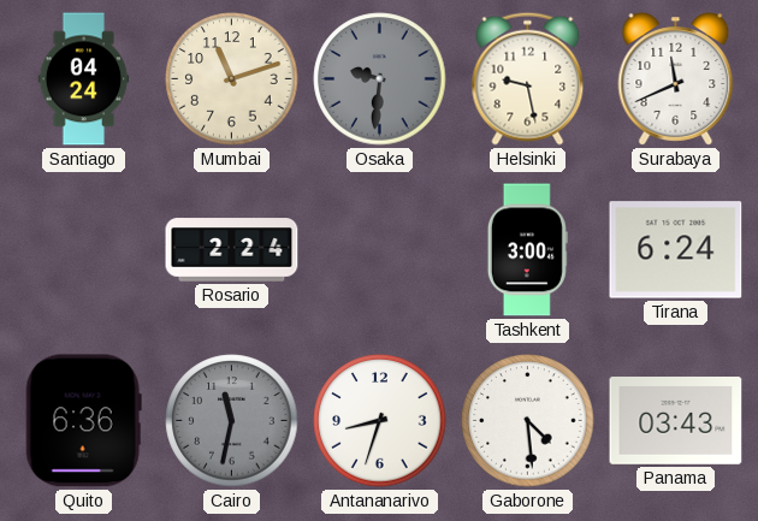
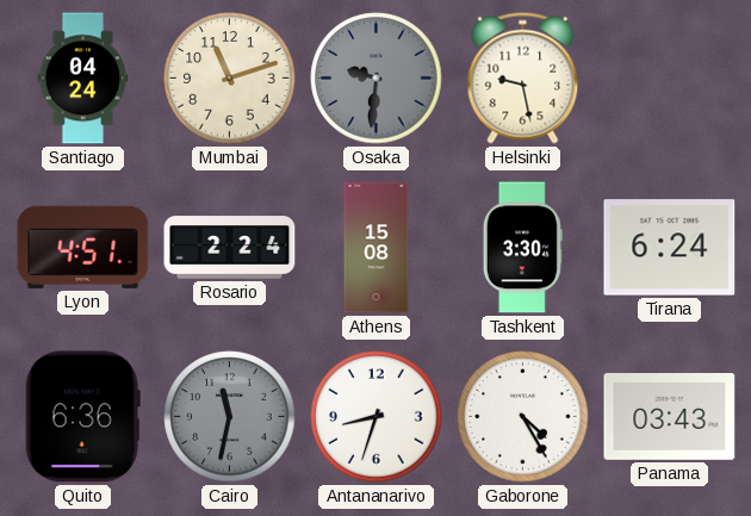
Surabaya: 11:41 -> none (676, 79)
Lyon: none -> 4:51 (83, 247)
Athens: none -> 15:08 (377, 248)
Tashkent: 3:00 -> 3:30 (522, 248)
Gaborone: 4:29 -> 4:25 (523, 417)
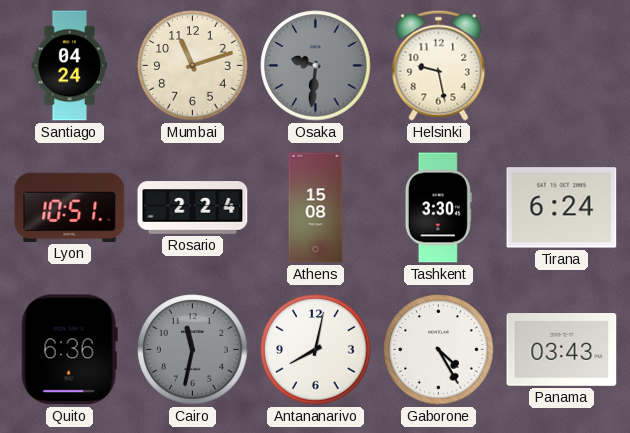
Lyon: 4:51 -> 10:51 (70, 207)
Antananarivo: 8:33 -> 8:02 (316, 350)
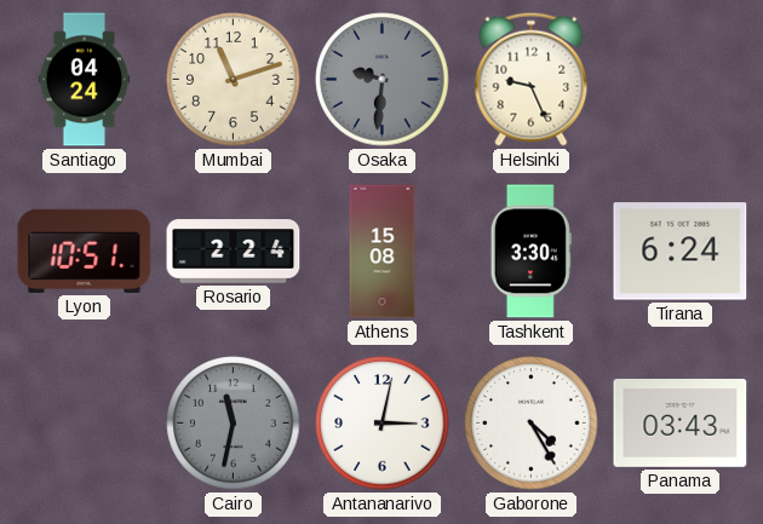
Helsinki: 9:28 -> 9:26 (532, 79)
Quito: 6:36 -> none (69, 350)
Antananarivo: 8:02 -> 3:02 (383, 424)
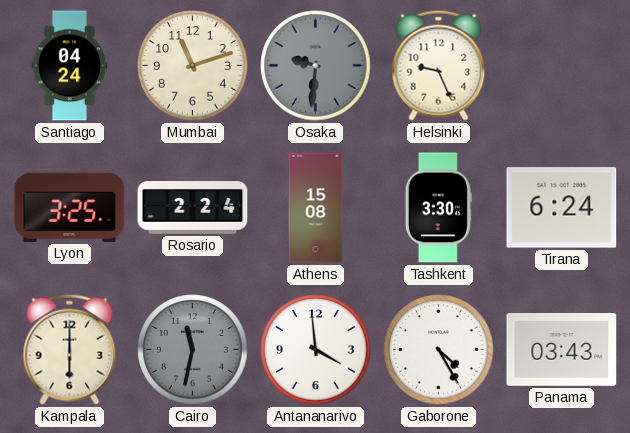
Lyon: 10:51 -> 3:25 (70, 207)
Kampala: none -> 6:00 (70, 349)
Antananarivo: 3:02 -> 3:59 (316, 350)
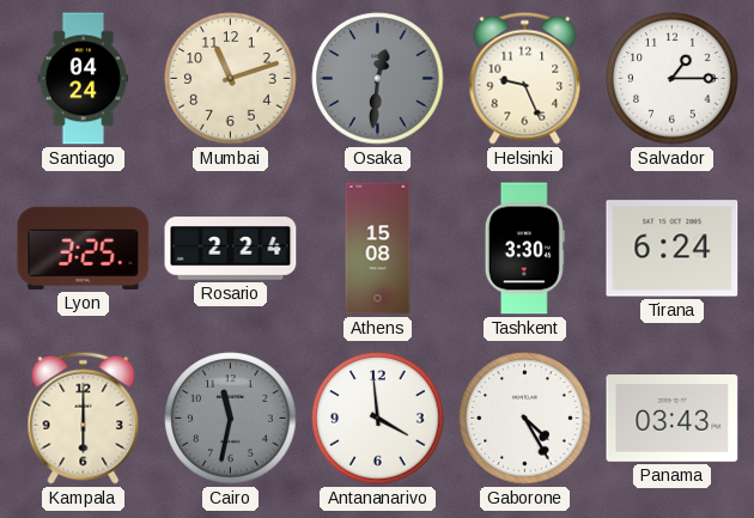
Osaka: 9:31 -> 12:31 (378, 79)
Salvador: none -> 1:15 (673, 79)
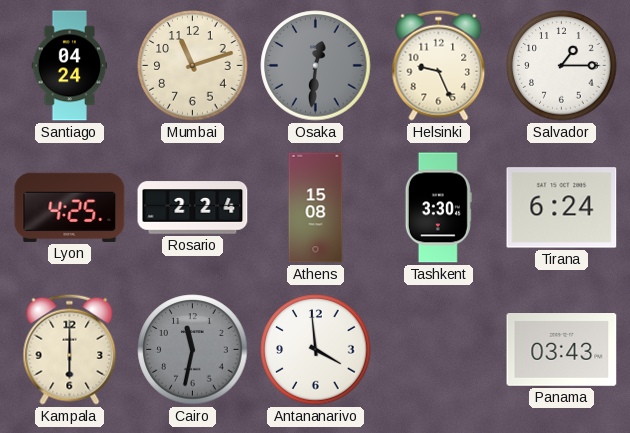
Lyon: 3:25 -> 4:25 (70, 207)
Gaborone: 4:25 -> none (525, 419)
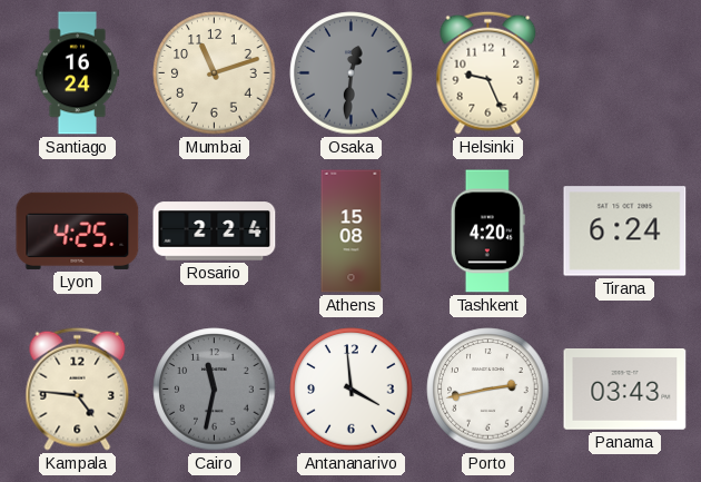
Santiago: 04:24 -> 16:24 (78, 73)
Salvador: 1:15 -> none (562, 66)
Tashkent: 3:30 -> 4:20 (487, 232)
Kampala: 6:00 -> 4:46 (78, 388)
Porto: none -> 2:43 (488, 390)
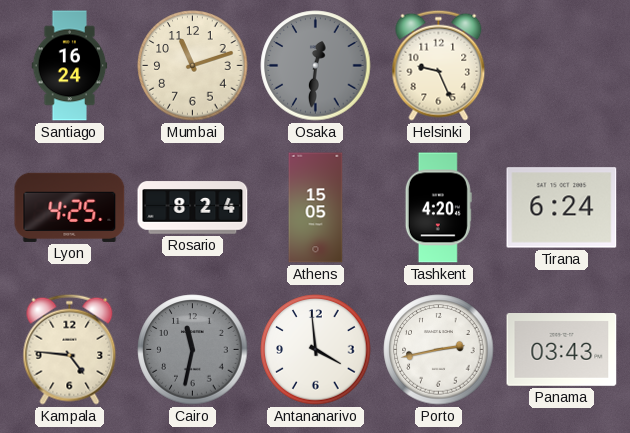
Rosario: 2:24 -> 8:24 (193, 208)
Athens: 15:08 -> 15:05 (316, 208)
